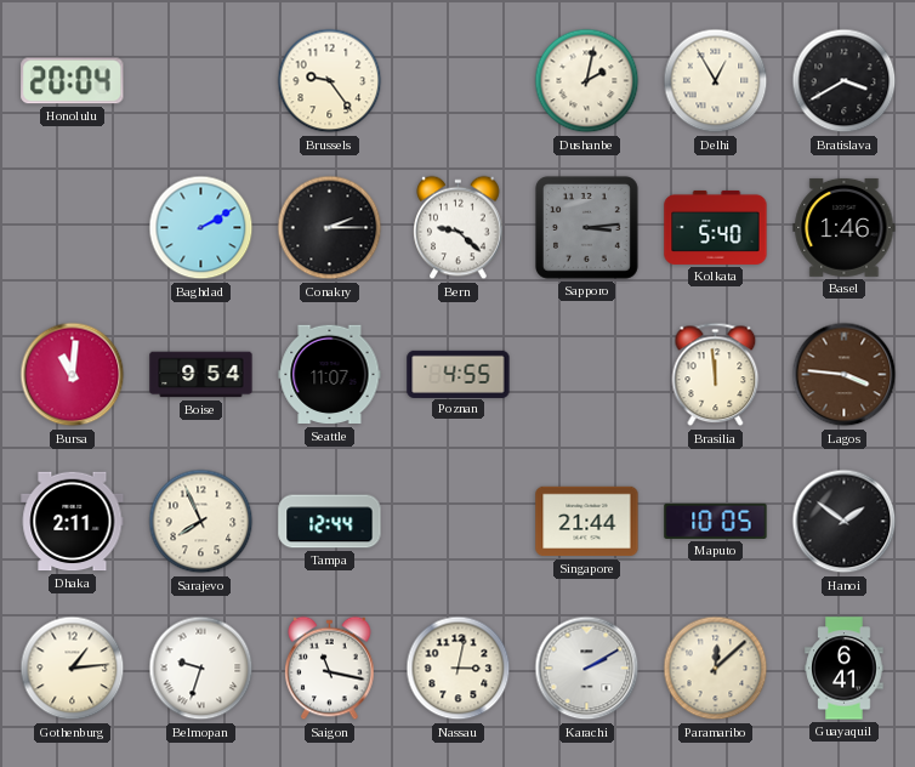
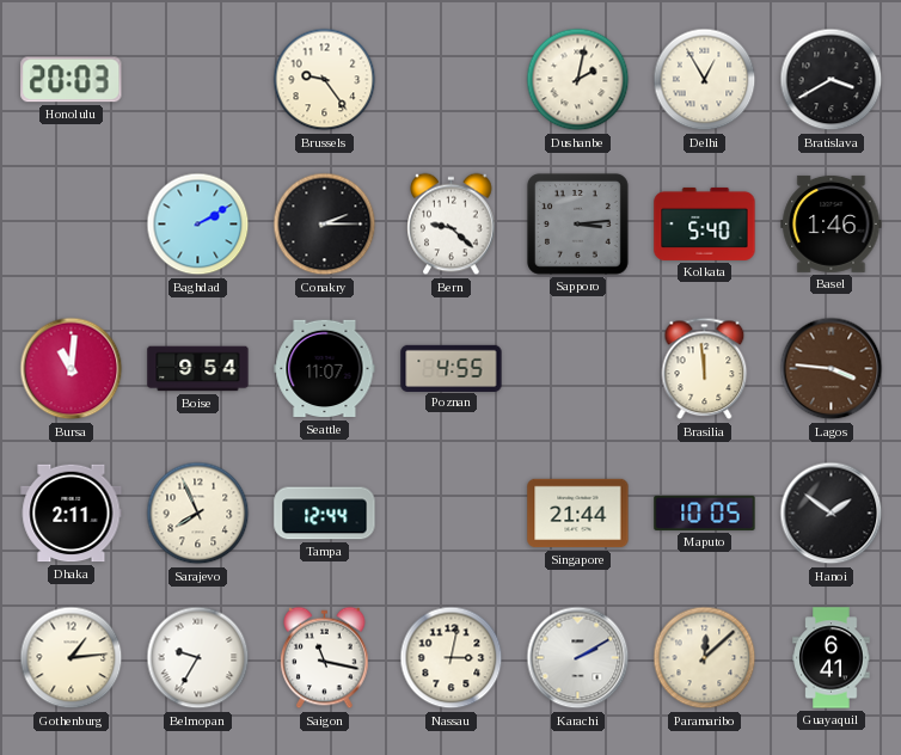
Honolulu: 20:04 -> 20:03 (72, 80)
Belmopan: 9:33 -> 9:35 (198, 658)
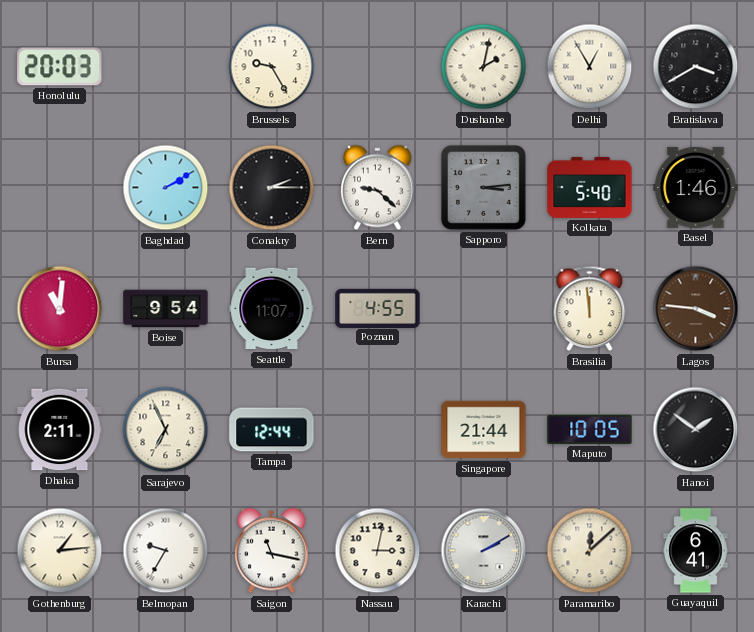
Brussels: 9:24 -> 9:25 (272, 67)
Sarajevo: 7:56 -> 6:56 (166, 430)
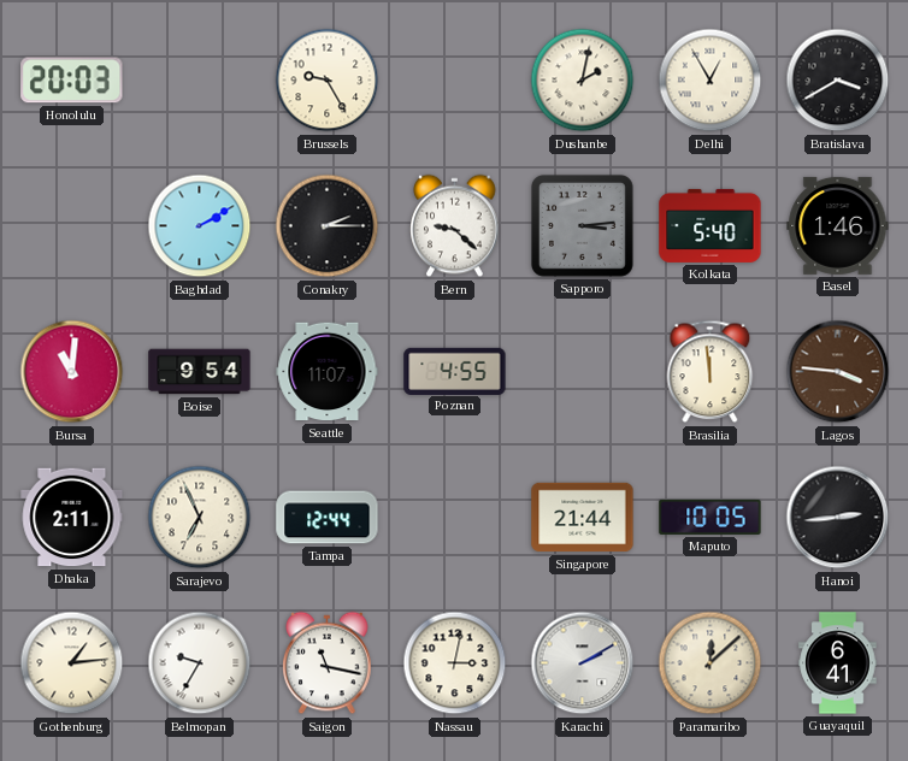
Hanoi: 1:51 -> 2:44 (838, 518)
